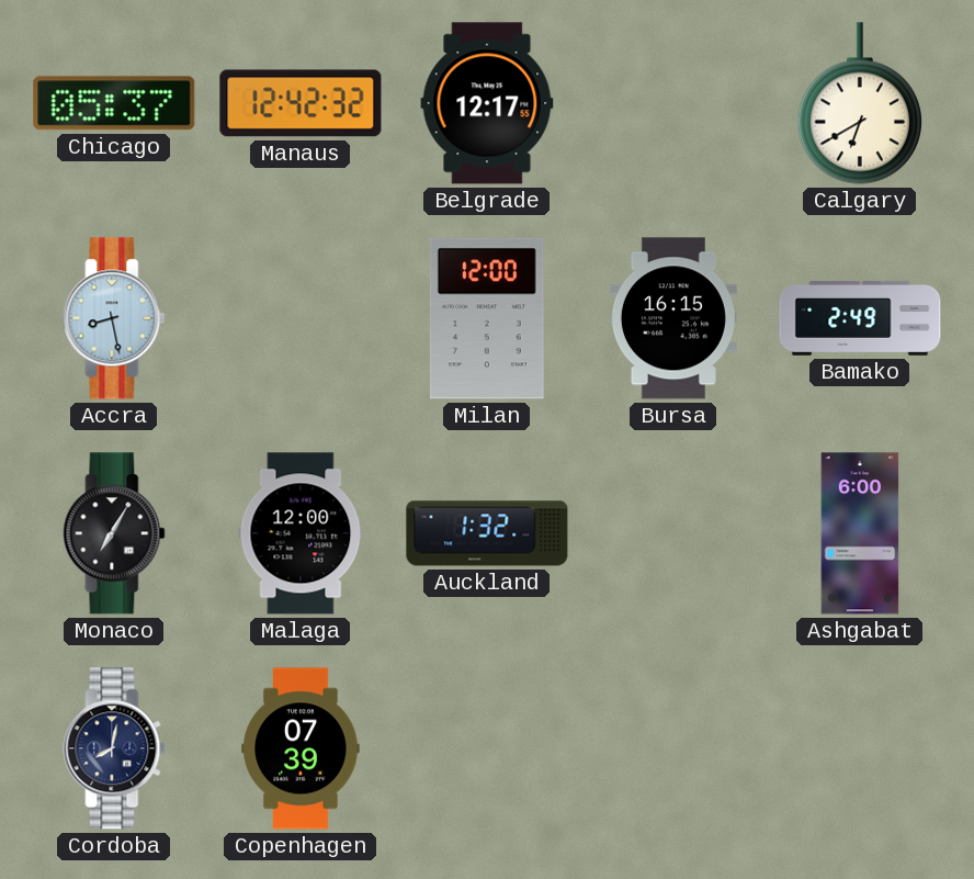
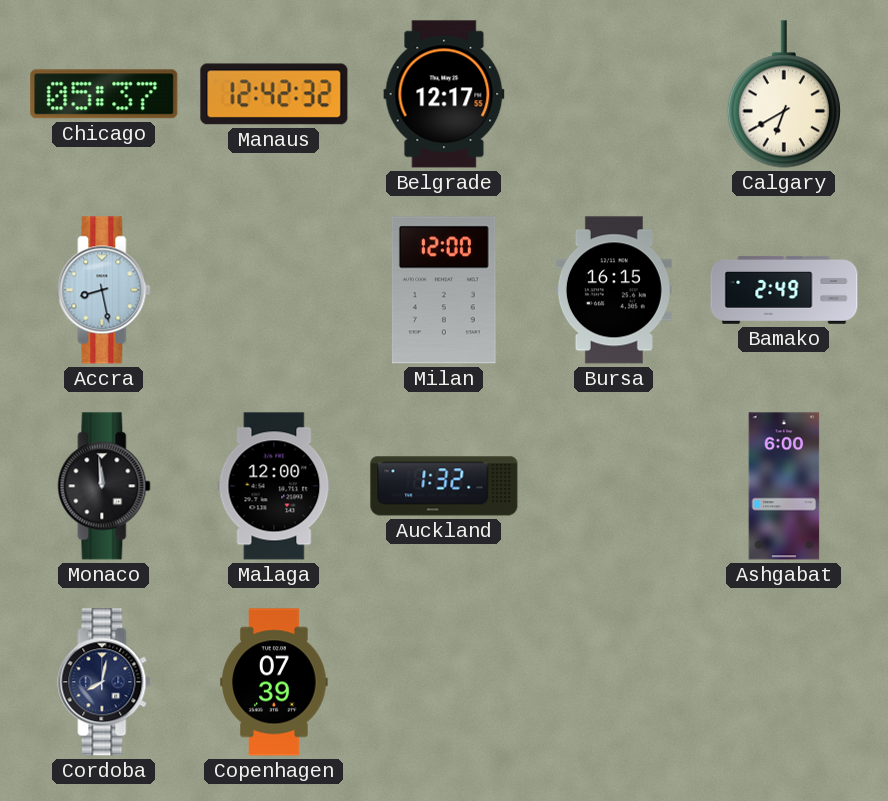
Monaco: 7:05 -> 11:59 (104, 486)
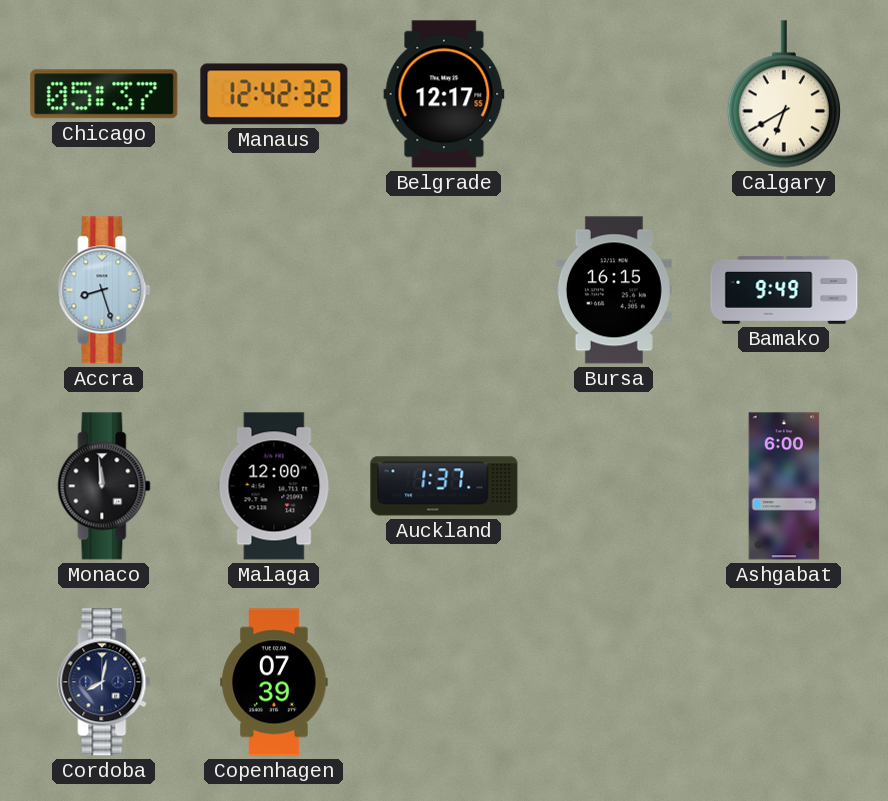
Accra: 8:28 -> 8:27 (104, 290)
Milan: 12:00 -> none (444, 290)
Bamako: 2:49 -> 9:49 (784, 290)
Auckland: 1:32 -> 1:37 (444, 486)
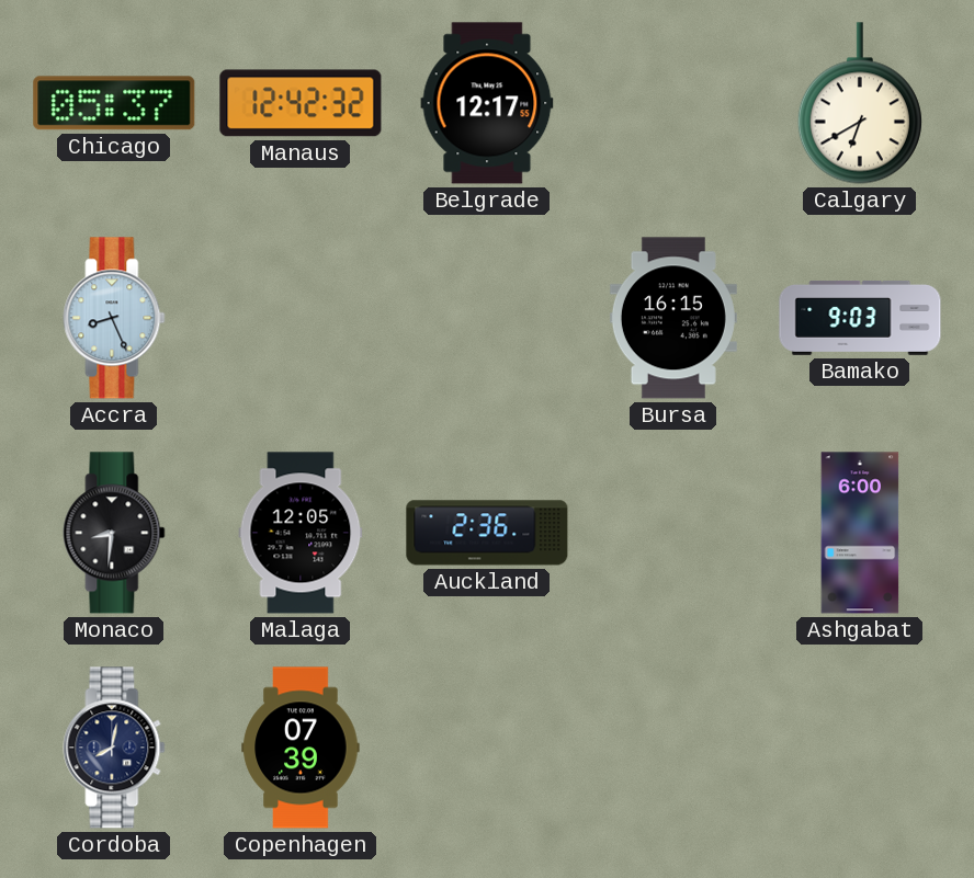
Accra: 8:27 -> 8:26 (114, 318)
Bamako: 9:49 -> 9:03 (860, 318)
Monaco: 11:59 -> 8:31 (114, 533)
Malaga: 12:00 -> 12:05 (301, 533)
Auckland: 1:37 -> 2:36 (487, 533)
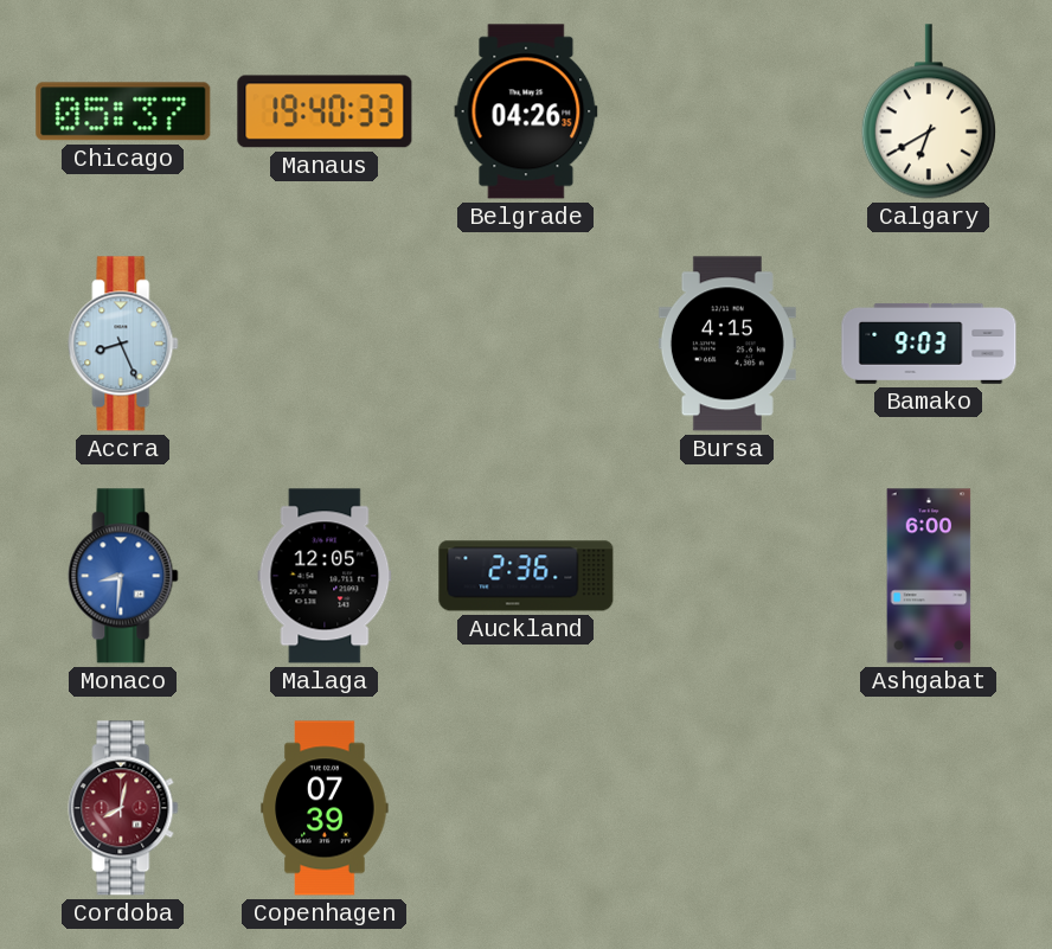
Manaus: 12:42 -> 19:40 (325, 111)
Belgrade: 12:17 -> 04:26 (526, 111)
Bursa: 16:15 -> 4:15 (727, 344)
Monaco dial: black -> blue (123, 576)
Cordoba dial: navy -> burgundy (123, 808)
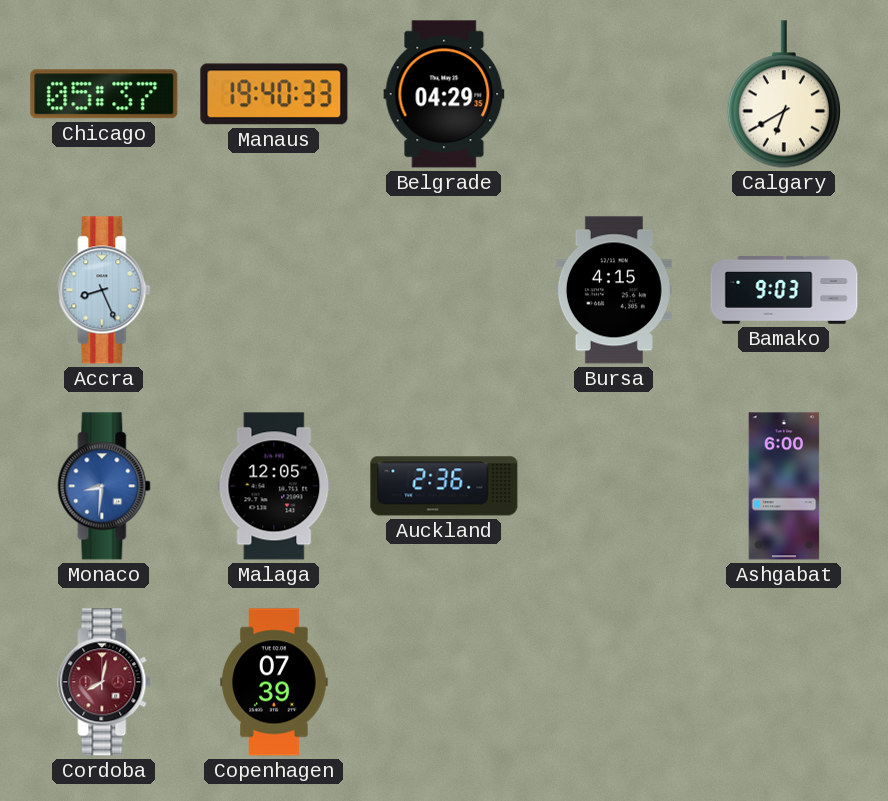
Belgrade: 04:26 -> 04:29 (444, 94)
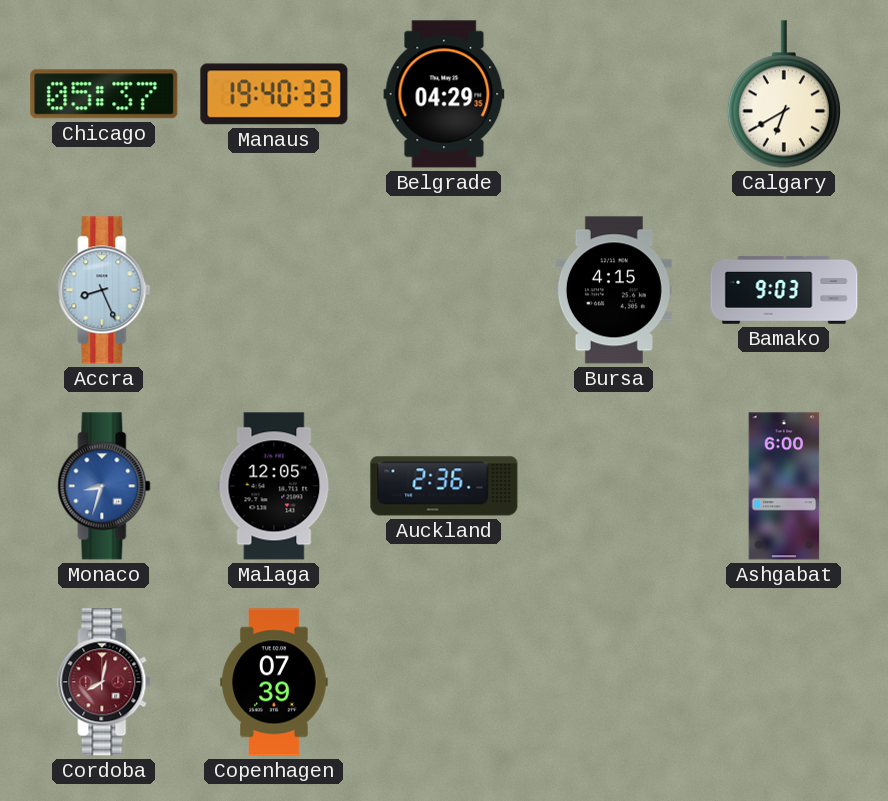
Monaco: 8:31 -> 8:33 (104, 486)
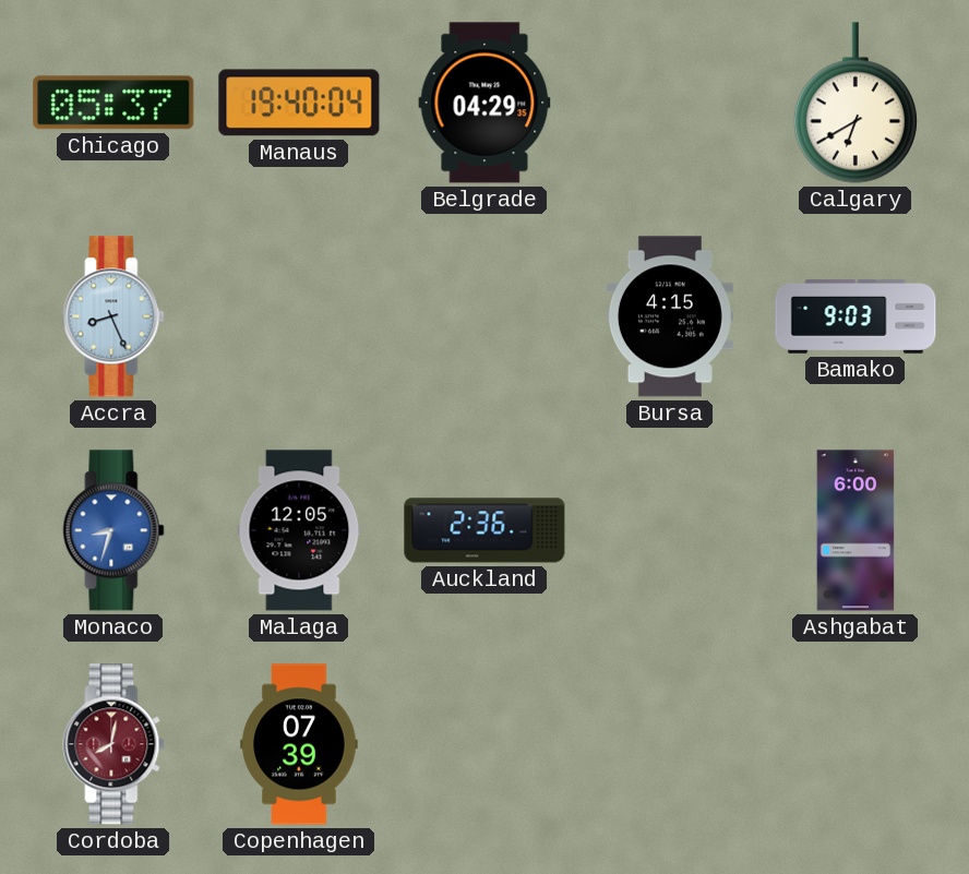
Manaus: 19:40:33 -> 19:40:04 (299, 103)
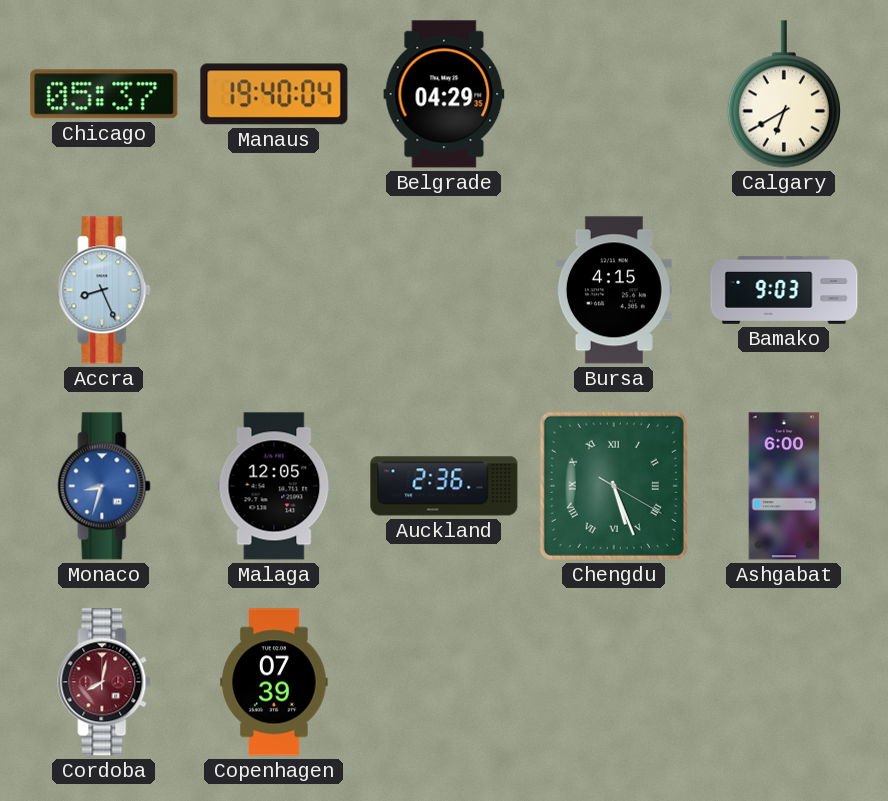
Chengdu: none -> 5:26 (614, 486)
